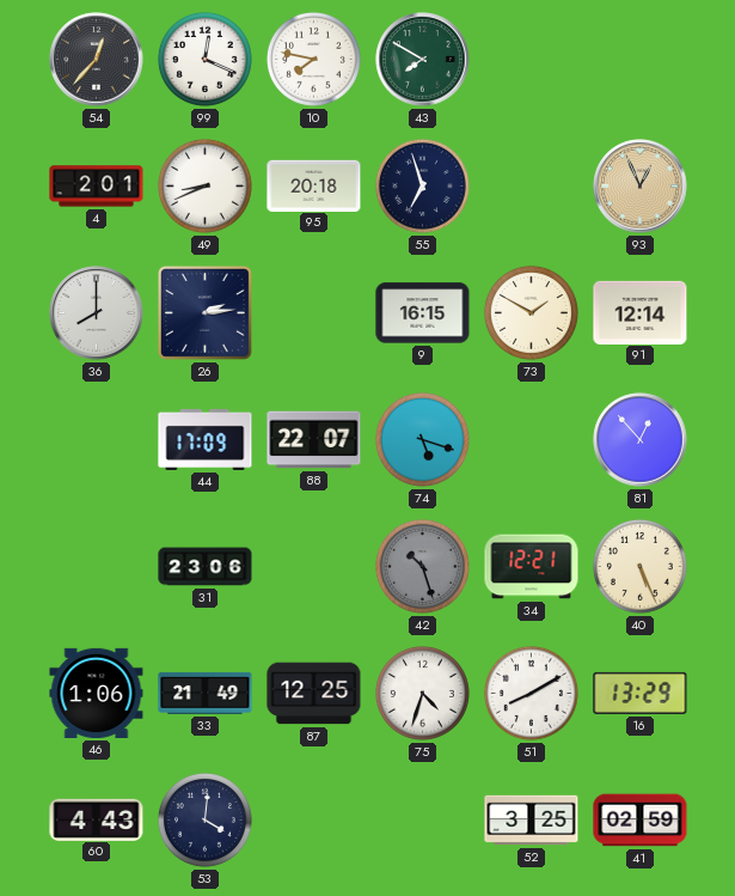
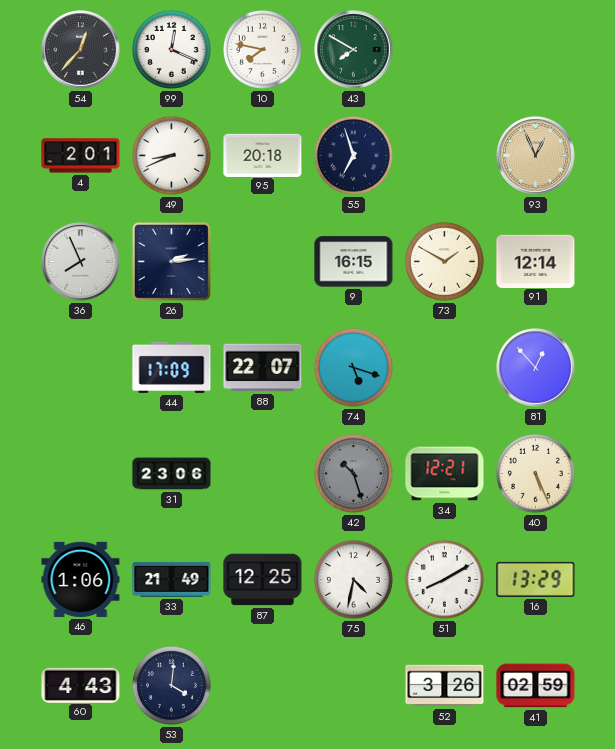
36: 8:00 -> 7:56 (81, 262)
75: 4:33 -> 4:32 (353, 579)
52: 3:25 -> 3:26 (445, 686)
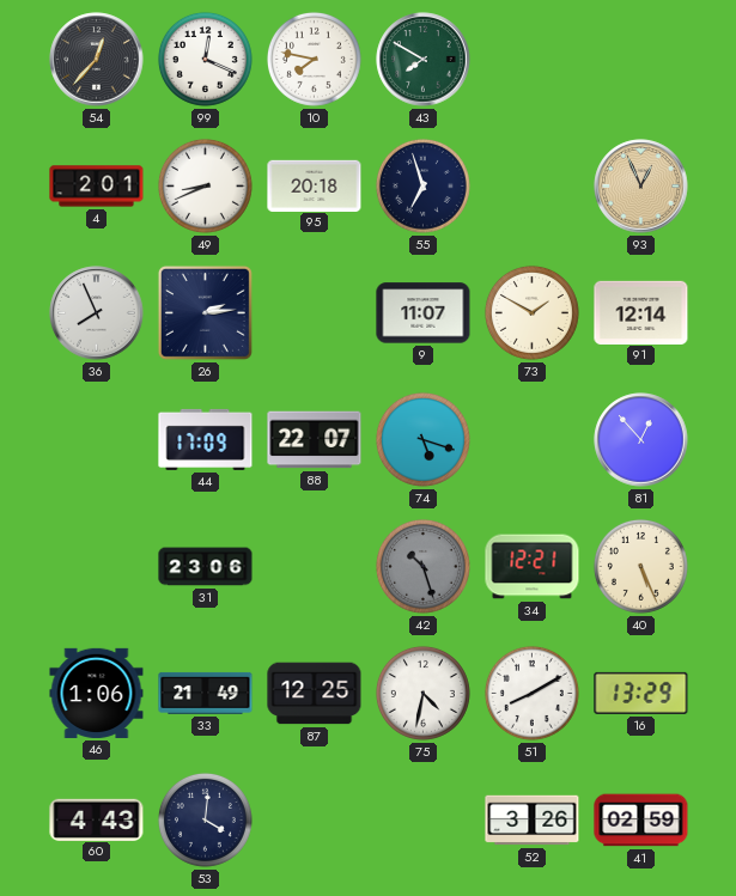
9: 16:15 -> 11:07 (424, 313)
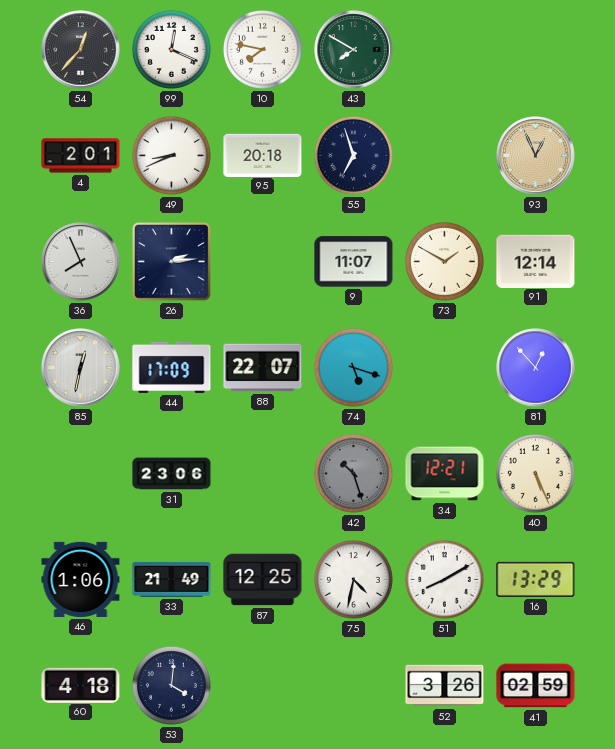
85: none -> 12:32 (81, 368)
60: 4:43 -> 4:18 (81, 685)
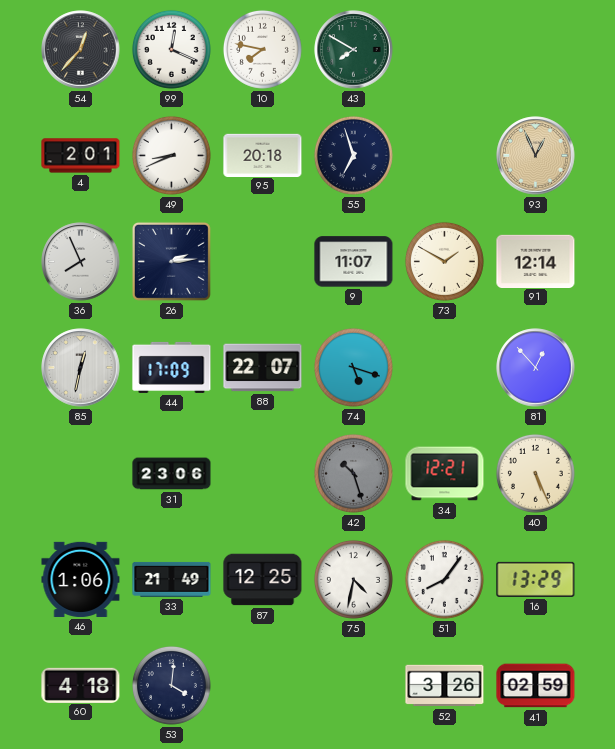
51: 8:10 -> 8:06 (444, 579)
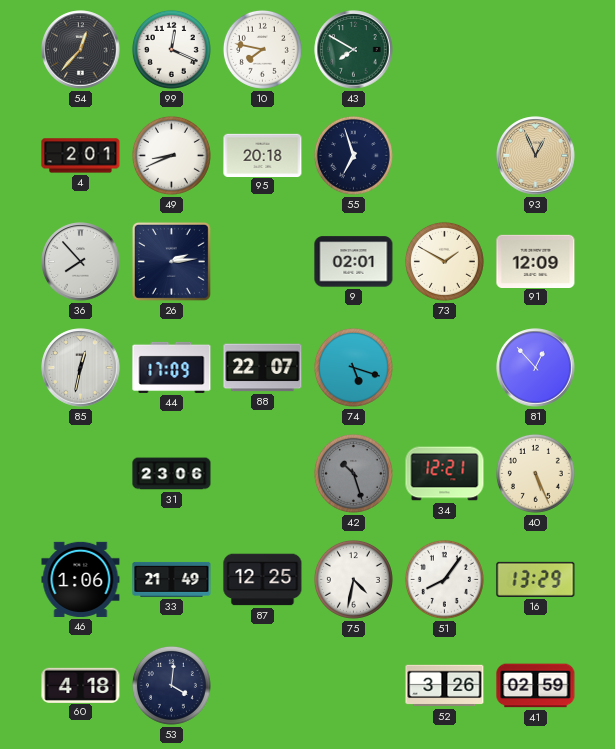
36: 7:56 -> 7:53 (81, 262)
9: 11:07 -> 02:01 (354, 262)
91: 12:14 -> 12:09 (536, 261)
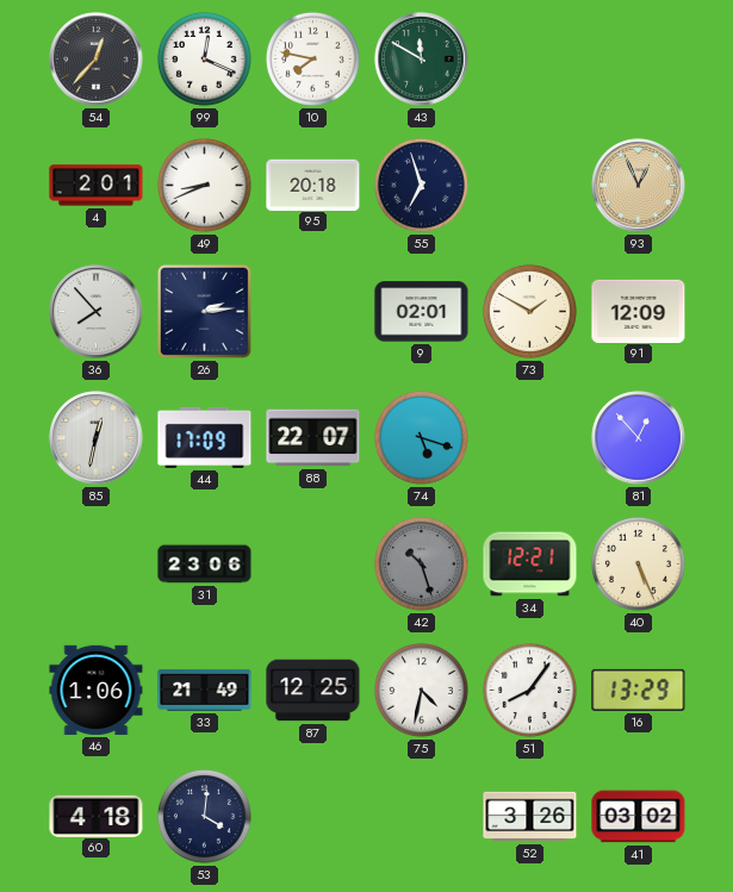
43: 7:50 -> 11:50 (422, 60)
41: 02:59 -> 03:02 (639, 817)
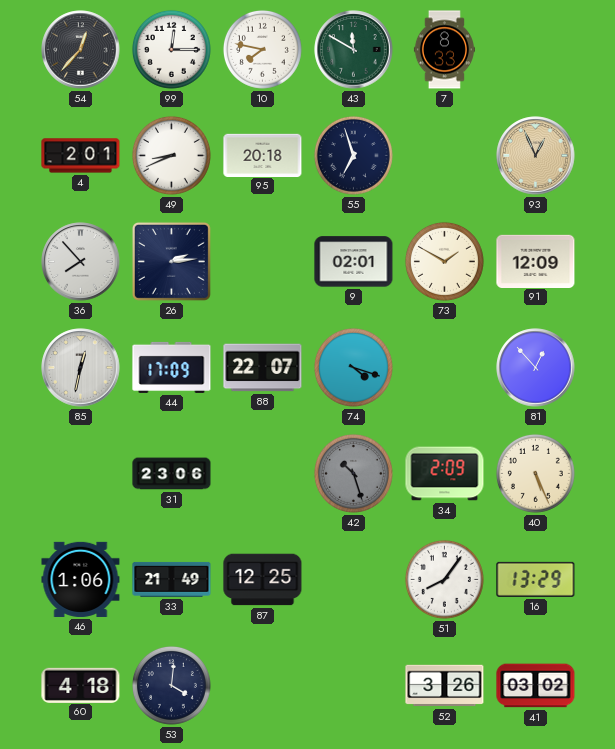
99: 12:19 -> 12:15 (171, 49)
7: none -> 8:33 (444, 50)
74: 5:18 -> 4:18 (353, 367)
34: 12:21 -> 2:09 (445, 474)
75: 4:32 -> none (421, 690)
